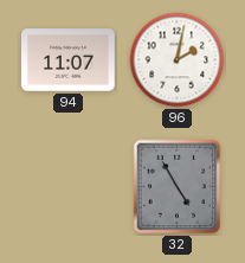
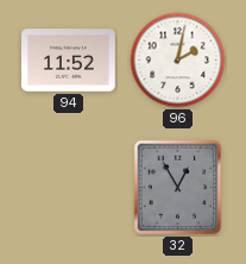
94: 11:07 -> 11:52 (69, 61)
32: 4:55 -> 12:55 (178, 188)
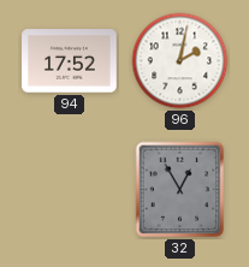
94: 11:52 -> 17:52 (70, 61)
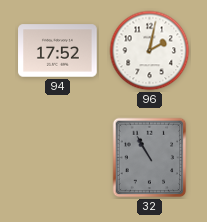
32: 12:55 -> 10:55 (150, 158)
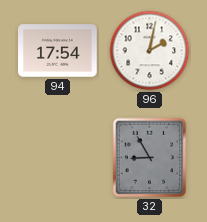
94: 17:52 -> 17:54 (58, 51)
32: 10:55 -> 8:55 (150, 158)
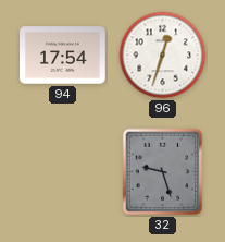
96: 2:02 -> 12:33 (163, 56)
32: 8:55 -> 9:27 (163, 172)
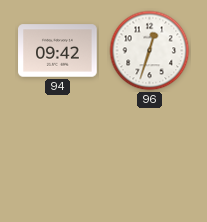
94: 17:54 -> 09:42 (58, 51)
32: 9:27 -> none (163, 172)
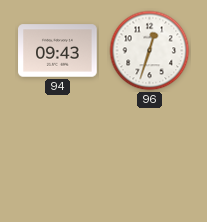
94: 09:42 -> 09:43 (58, 51)
